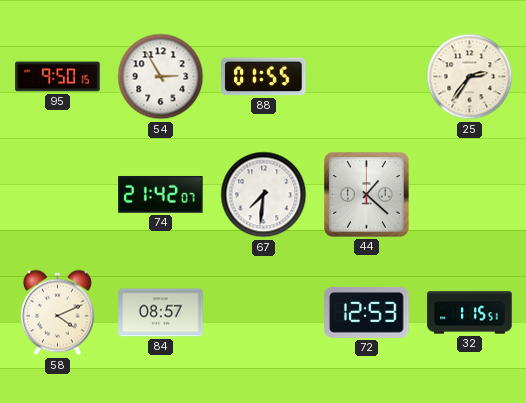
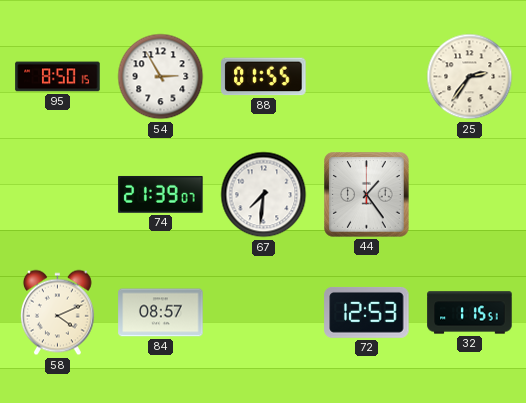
95: 9:50 -> 8:50 (58, 77)
74: 21:42 -> 21:39 (161, 194)
44: 1:22 -> 1:24 (367, 195)
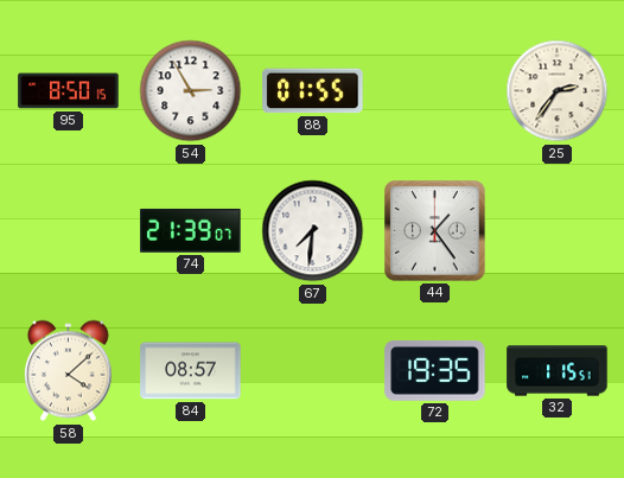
58: 4:11 -> 4:08 (68, 371)
72: 12:53 -> 19:35 (435, 370)
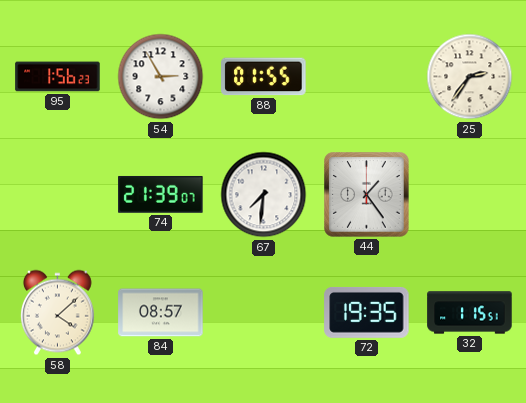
95: 8:50 -> 1:56 (58, 77)
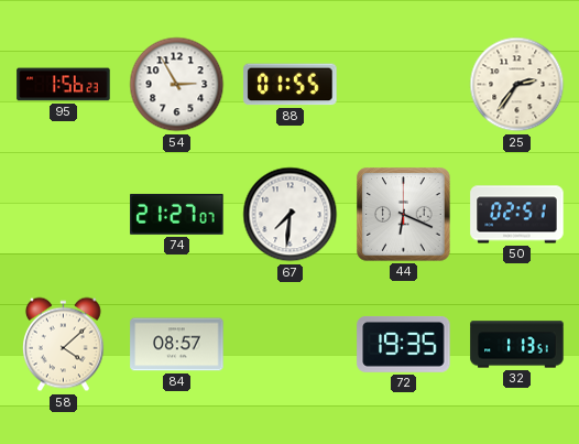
74: 21:39 -> 21:27 (177, 214)
44: 1:24 -> 6:19 (404, 215)
50: none -> 02:51 (517, 215)
32: 1:15 -> 1:13 (517, 345)
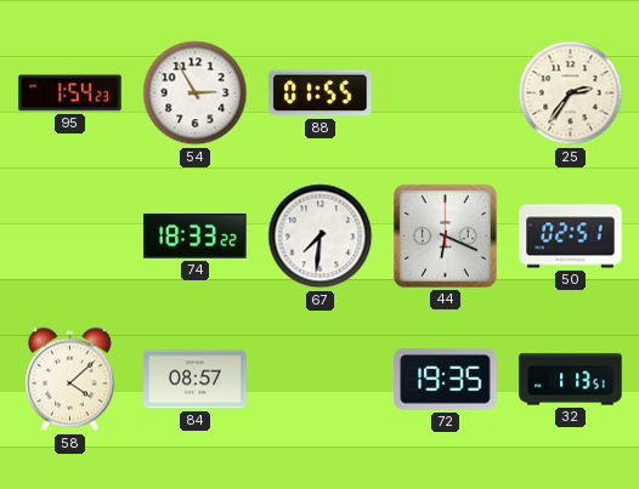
95: 1:56 -> 1:54 (70, 93)
74: 21:27 -> 18:33 (196, 235)
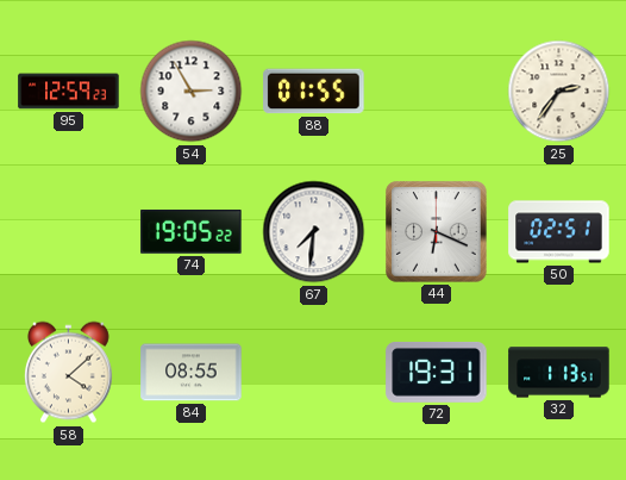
95: 1:54 -> 12:59 (69, 92)
74: 18:33 -> 19:05 (192, 231)
84: 08:57 -> 08:55 (192, 373)
72: 19:35 -> 19:31 (437, 372)
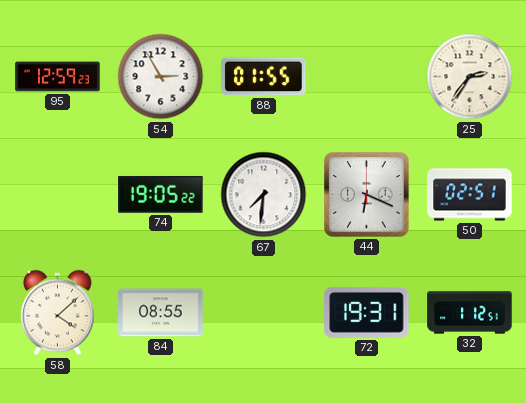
32: 1:13 -> 1:12 (470, 313)
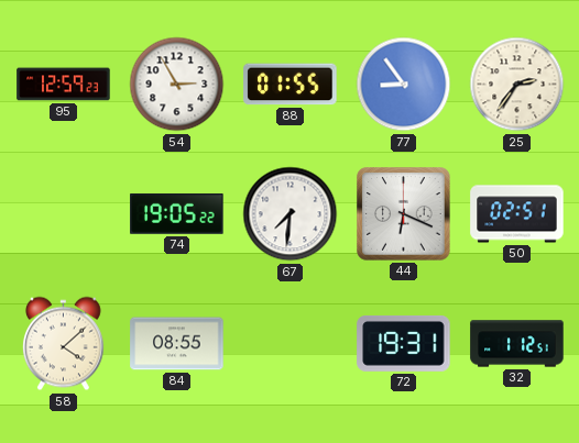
77: none -> 8:54 (404, 85)
